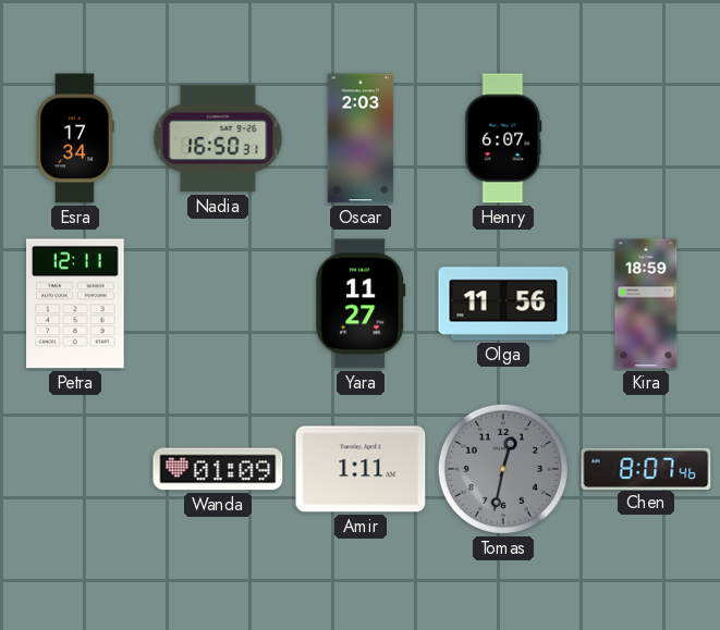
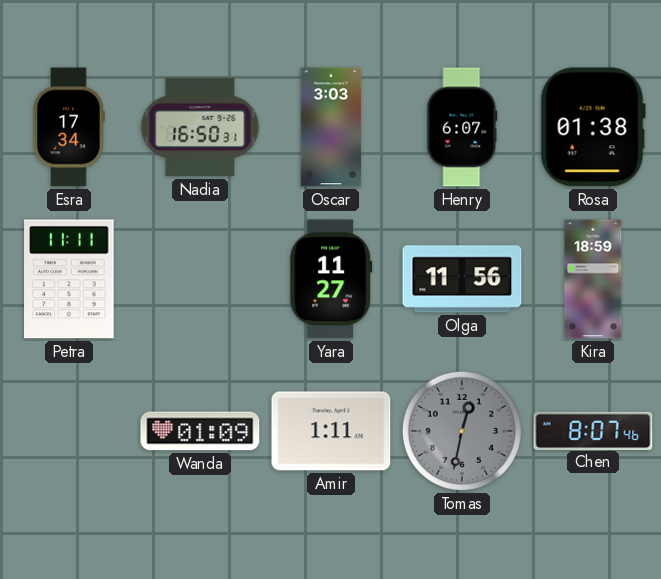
Oscar: 2:03 -> 3:03 (331, 127)
Rosa: none -> 01:38 (593, 127)
Petra: 12:11 -> 11:11 (69, 279)
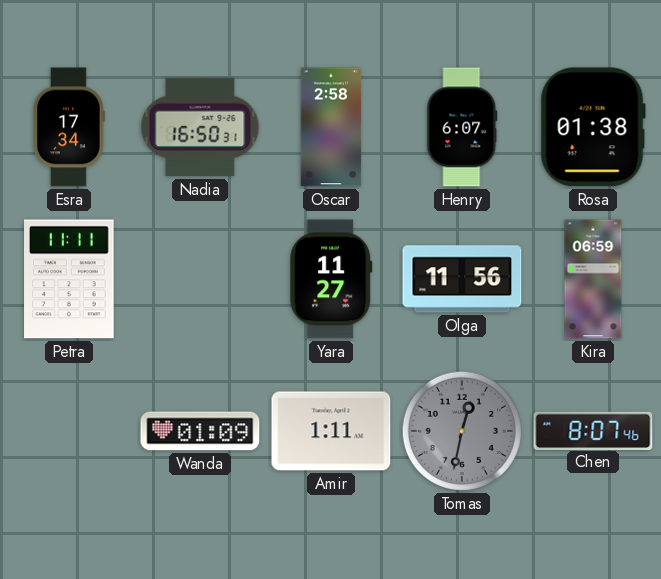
Oscar: 3:03 -> 2:58 (331, 127)
Kira: 18:59 -> 06:59 (593, 279)
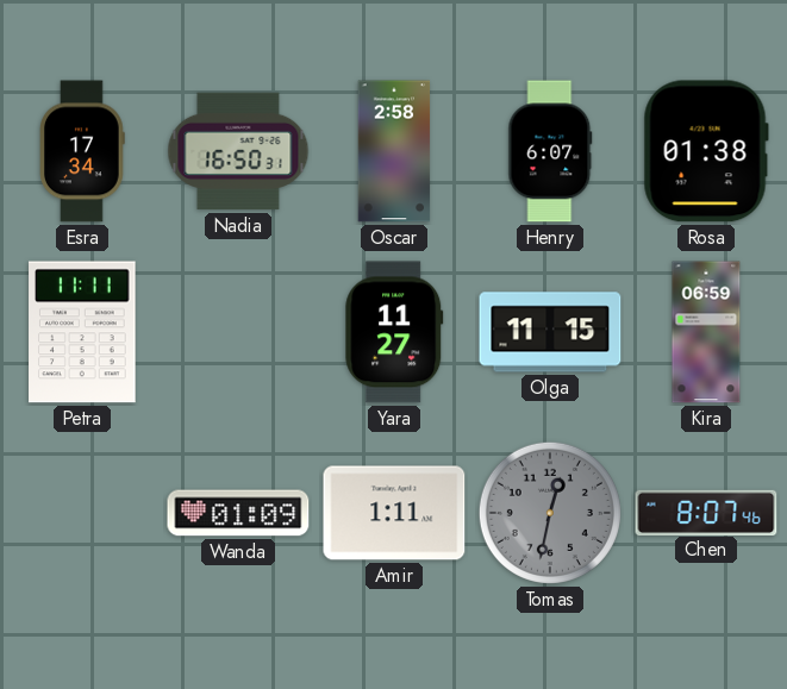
Olga: 11:56 -> 11:15 (550, 332)
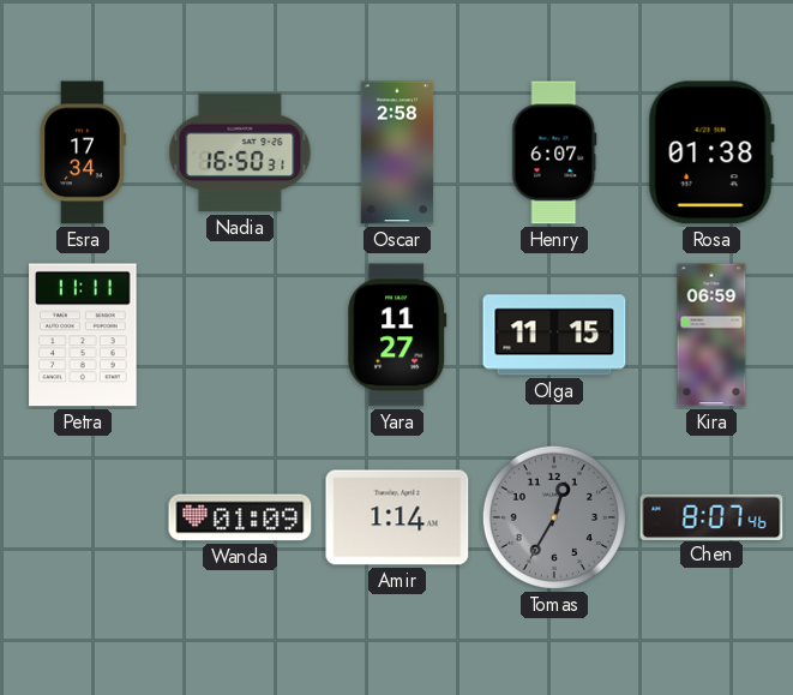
Amir: 1:11 -> 1:14 (397, 517)
Tomas: 12:32 -> 12:35 (554, 517)
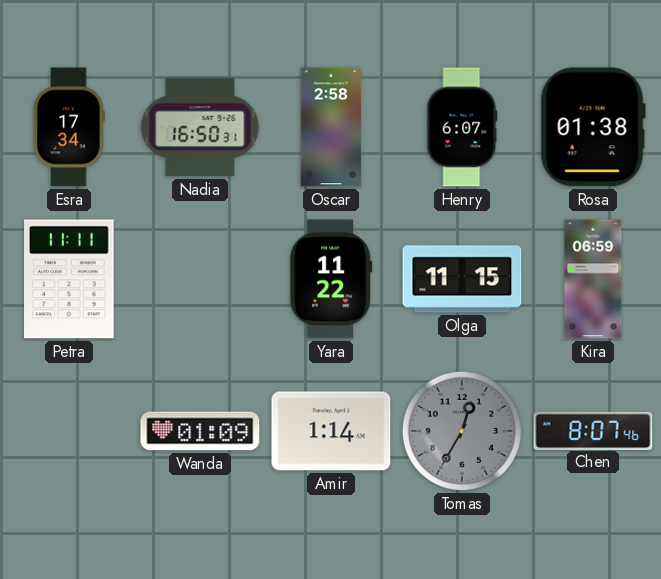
Yara: 11:27 -> 11:22 (331, 279)
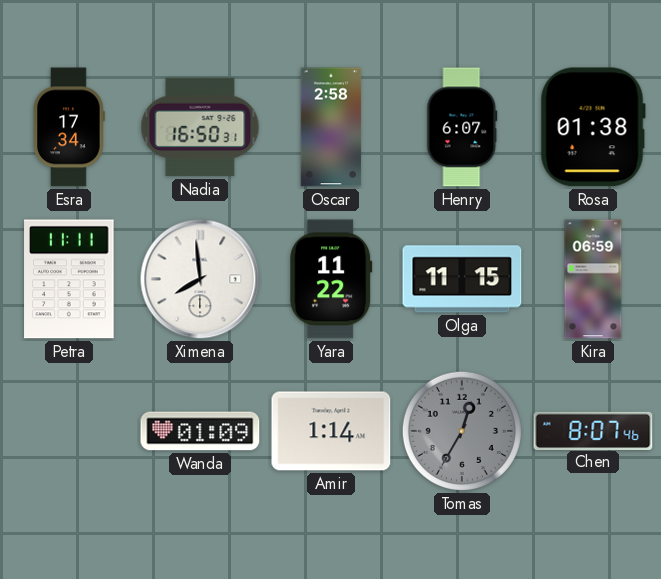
Ximena: none -> 7:59 (200, 279)
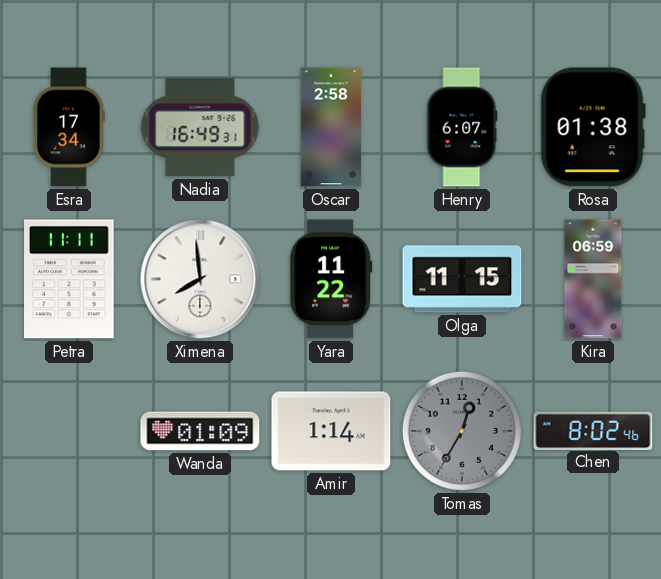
Nadia: 16:50 -> 16:49 (200, 127)
Chen: 8:07 -> 8:02 (593, 430)
